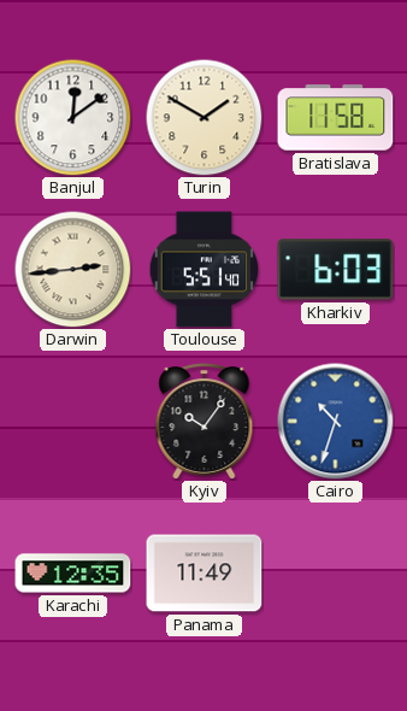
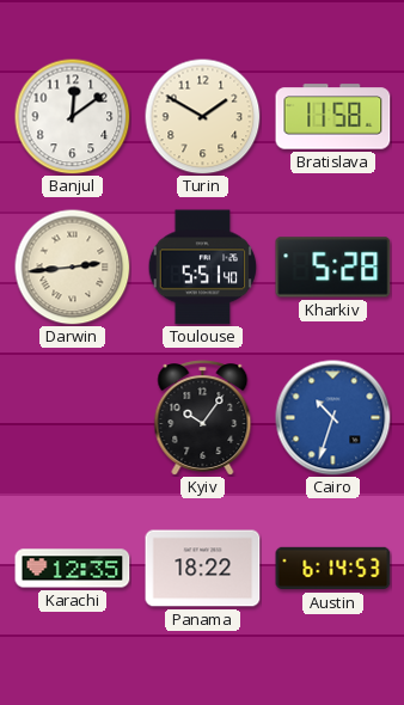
Kharkiv: 6:03 -> 5:28 (333, 268)
Panama: 11:49 -> 18:22 (203, 569)
Austin: none -> 6:14 (333, 569)
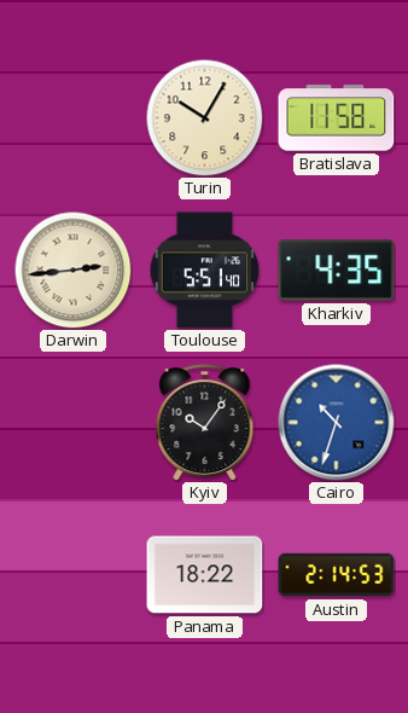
Banjul: 12:09 -> none (72, 116)
Turin: 1:50 -> 10:05 (204, 117)
Kharkiv: 5:28 -> 4:35 (337, 271)
Karachi: 12:35 -> none (73, 569)
Austin: 6:14 -> 2:14 (337, 575)
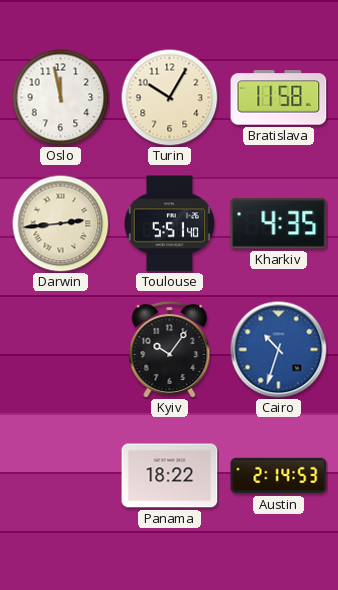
Oslo: none -> 11:58 (60, 97)
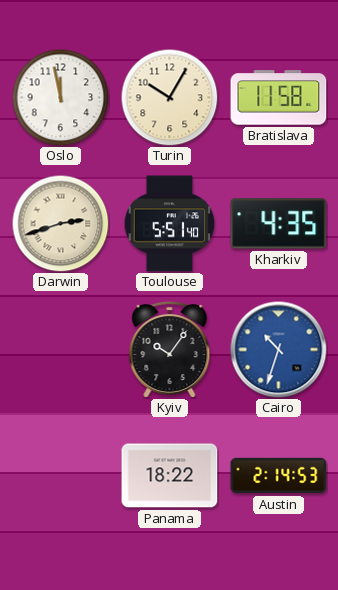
Darwin: 2:44 -> 2:42 (60, 223)
